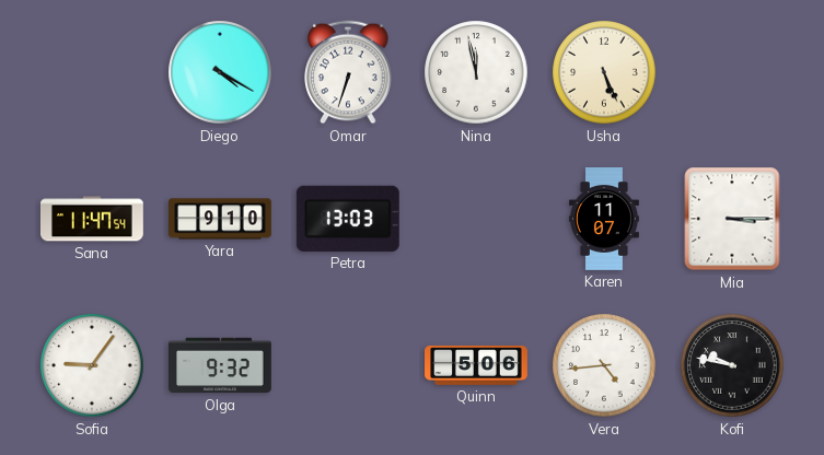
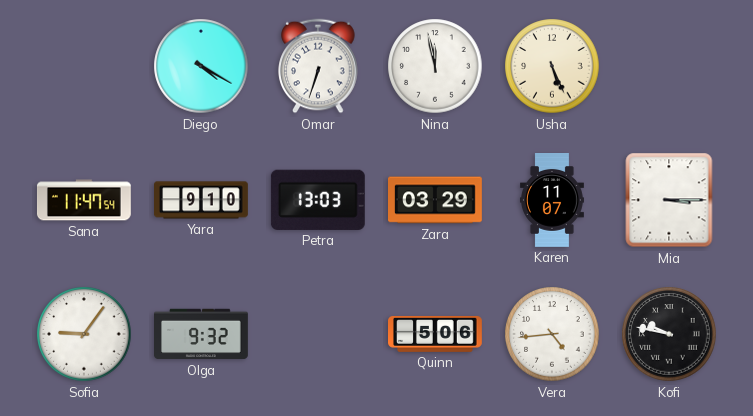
Zara: none -> 03:29 (436, 200)
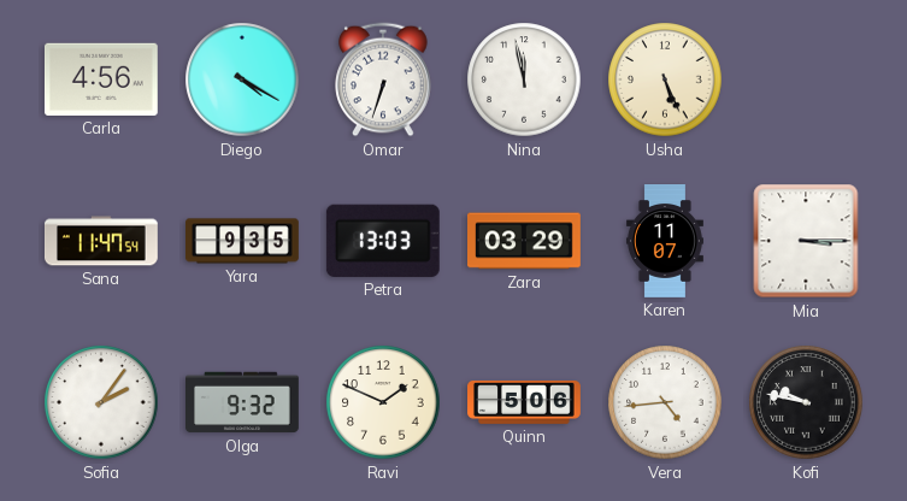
Carla: none -> 4:56 (101, 79)
Yara: 9:10 -> 9:35 (243, 241)
Sofia: 9:06 -> 2:06 (101, 402)
Ravi: none -> 1:49 (383, 402)
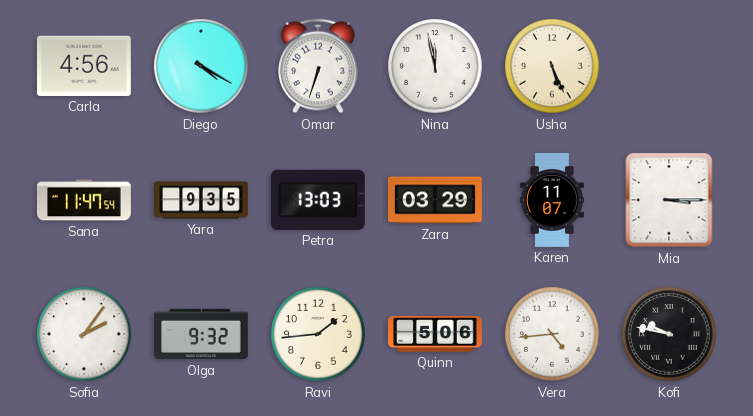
Ravi: 1:49 -> 1:44 (318, 334)
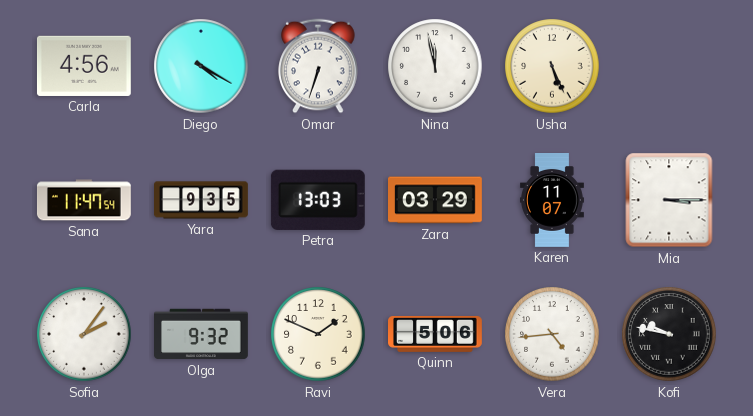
Ravi: 1:44 -> 1:49 (318, 334)
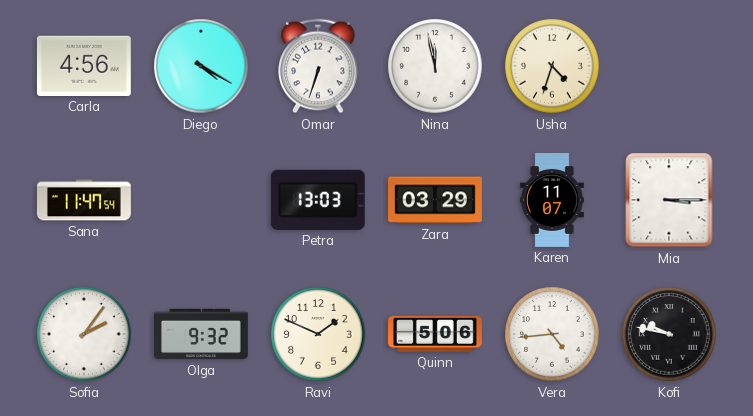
Usha: 5:26 -> 4:33 (552, 66)
Yara: 9:35 -> none (202, 200)
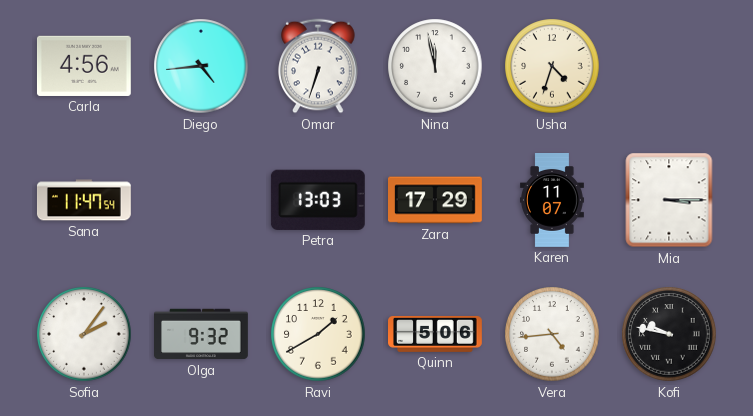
Diego: 4:20 -> 4:44 (201, 66)
Zara: 03:29 -> 17:29 (436, 200)
Ravi: 1:49 -> 1:40 (318, 334)
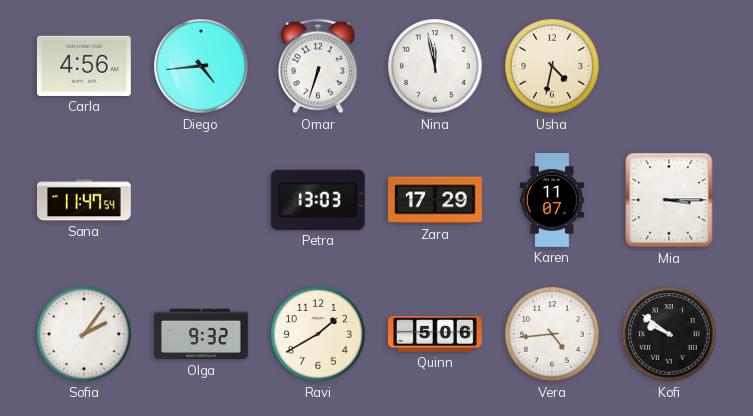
Usha: 4:33 -> 4:32 (552, 66)
Kofi: 9:47 -> 9:51 (669, 334)
